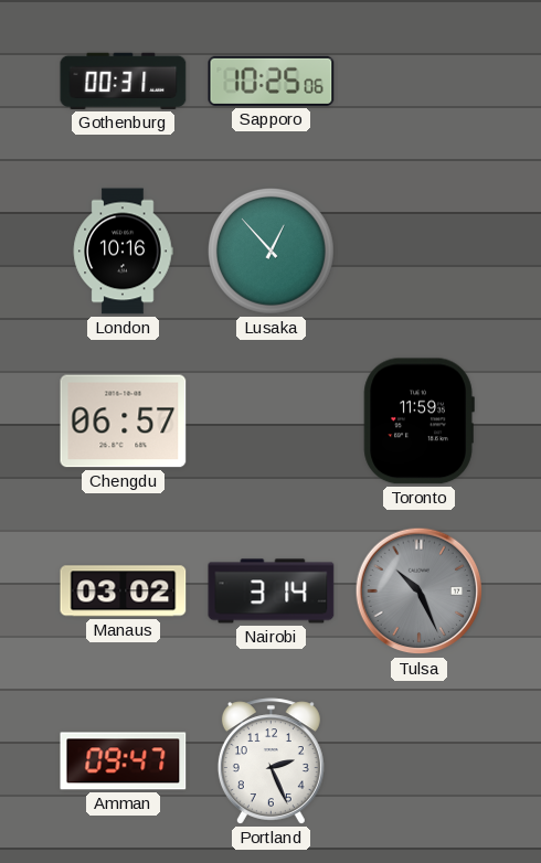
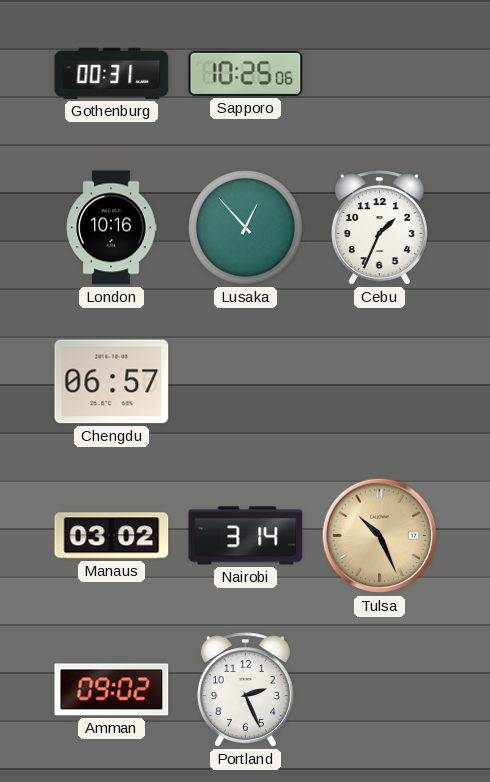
Cebu: none -> 1:34 (379, 228)
Toronto: 11:59 -> none (418, 422)
Tulsa dial: grey -> champagne (380, 536)
Amman: 09:47 -> 09:02 (112, 690)
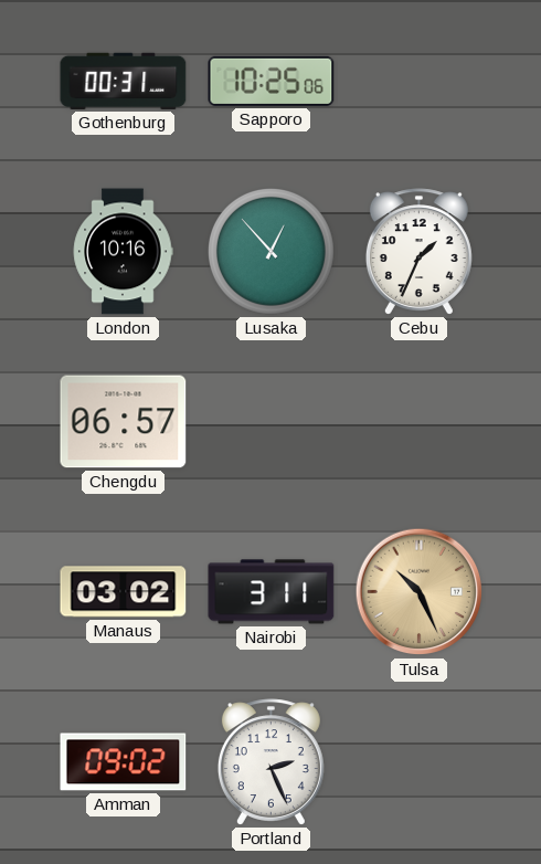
Nairobi: 3:14 -> 3:11 (272, 592)
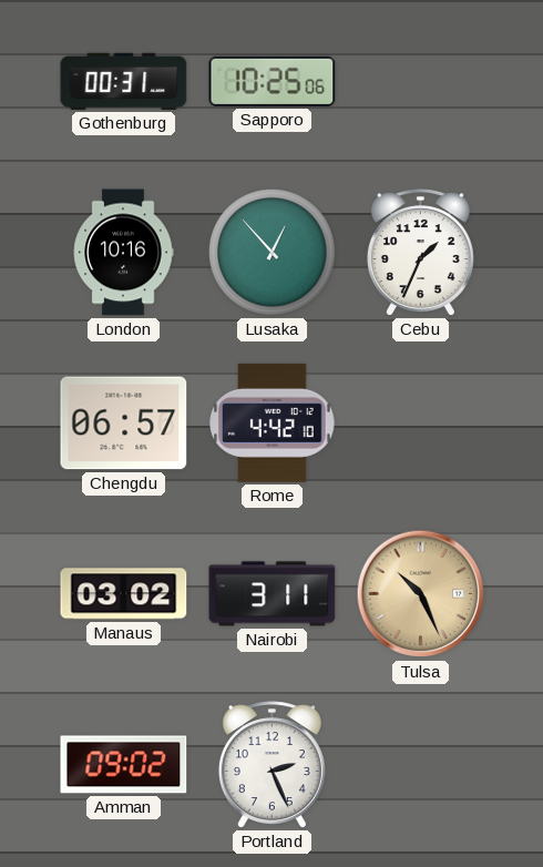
Rome: none -> 4:42 (273, 422)
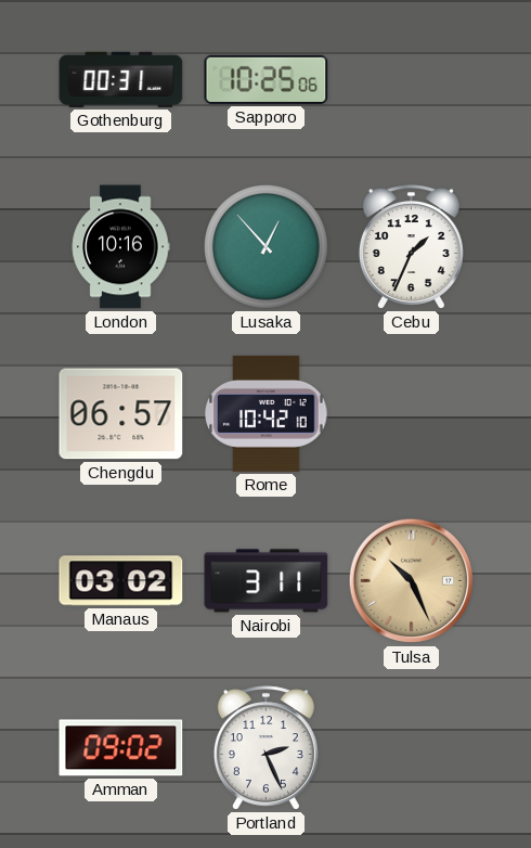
Rome: 4:42 -> 10:42 (267, 413)
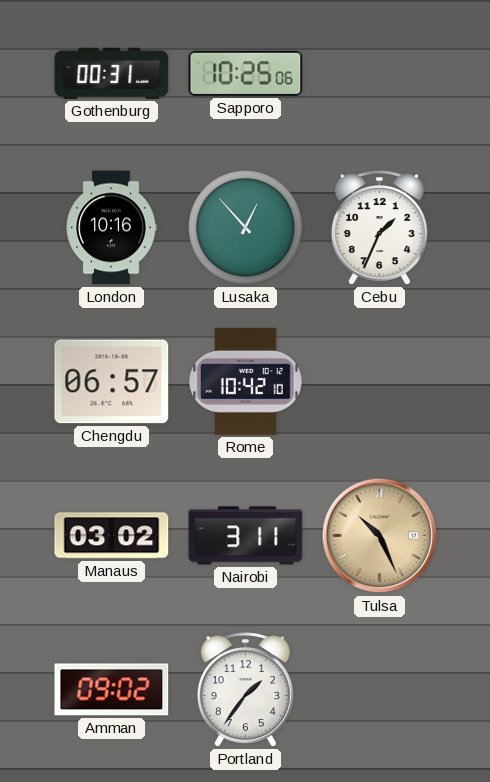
Portland: 2:26 -> 1:36 (245, 690)
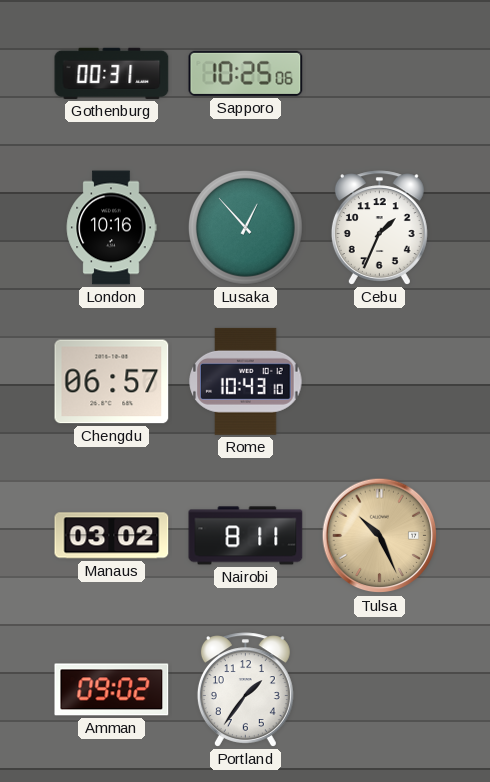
Rome: 10:42 -> 10:43 (246, 381)
Nairobi: 3:11 -> 8:11 (246, 536)
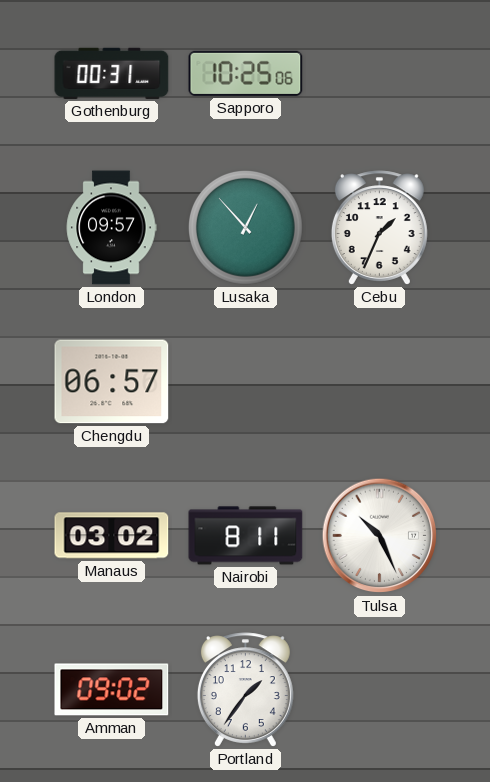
London: 10:16 -> 09:57 (111, 228)
Rome: 10:43 -> none (246, 381)
Tulsa dial: champagne -> white (380, 536)
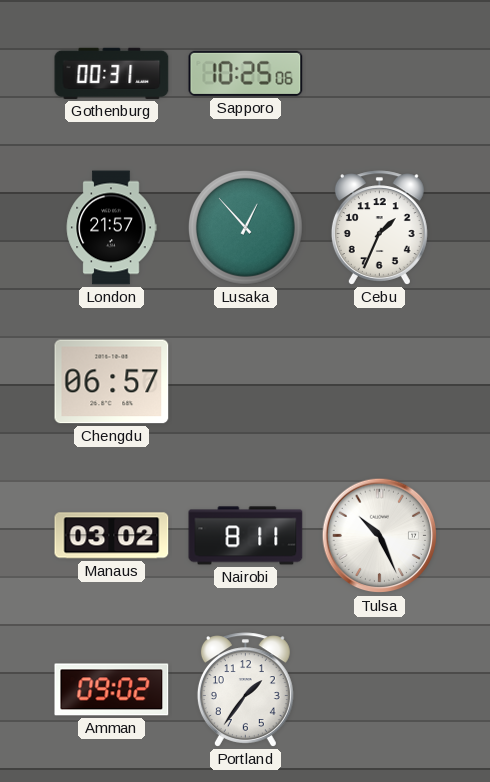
London: 09:57 -> 21:57 (111, 228)
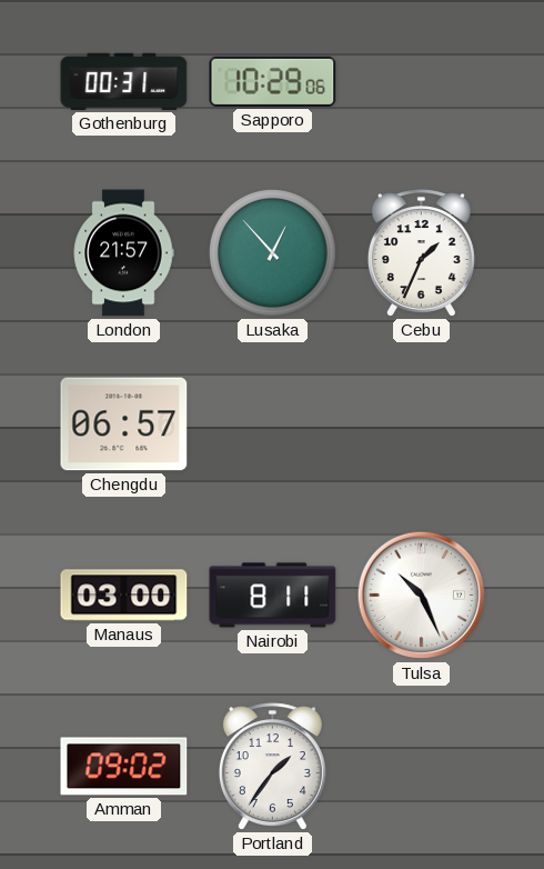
Sapporo: 10:25 -> 10:29 (273, 81)
Manaus: 03:02 -> 03:00 (124, 596)
